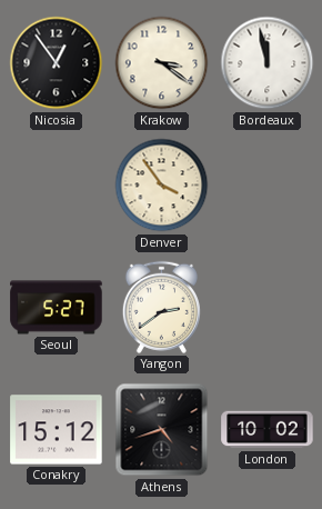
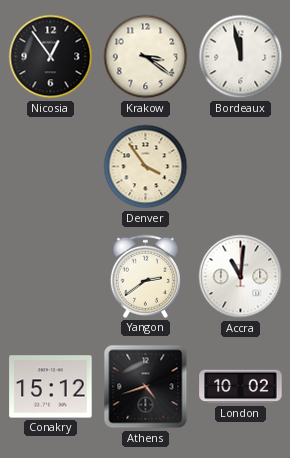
Seoul: 5:27 -> none (57, 308)
Accra: none -> 11:01 (241, 277)
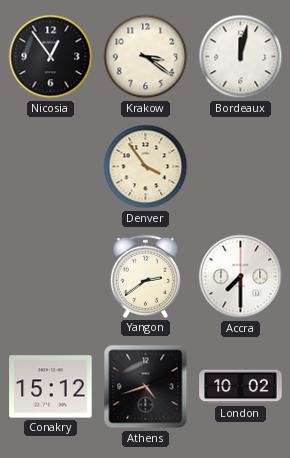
Bordeaux: 11:58 -> 12:02 (241, 57)
Accra: 11:01 -> 7:30 (241, 277)
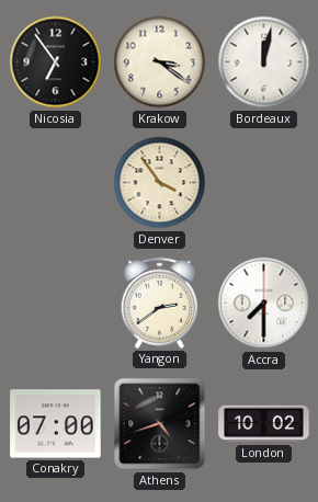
Nicosia: 12:54 -> 6:54 (56, 62)
Conakry: 15:12 -> 07:00 (56, 424)
